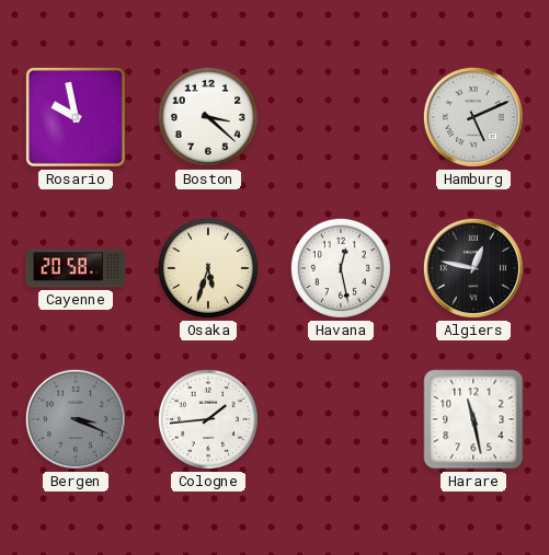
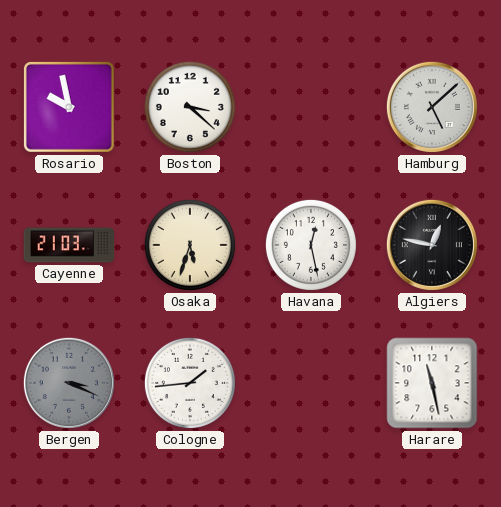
Hamburg: 5:11 -> 5:08 (432, 107)
Cayenne: 20:58 -> 21:03 (69, 245)
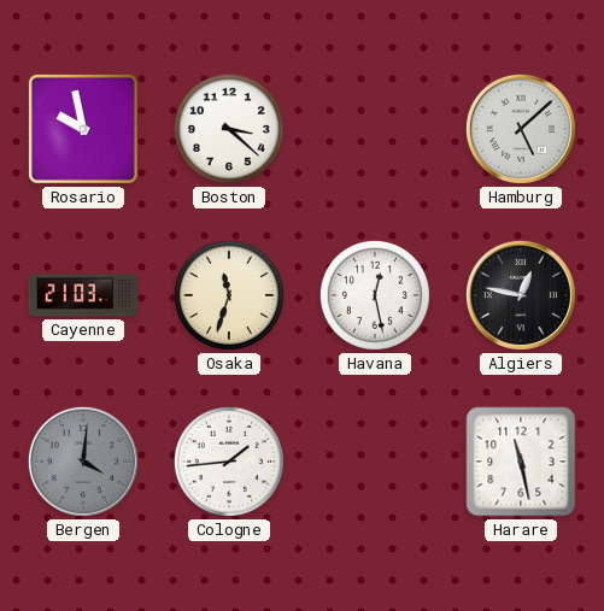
Osaka: 5:33 -> 11:33 (229, 295)
Bergen: 3:19 -> 4:01 (83, 462)
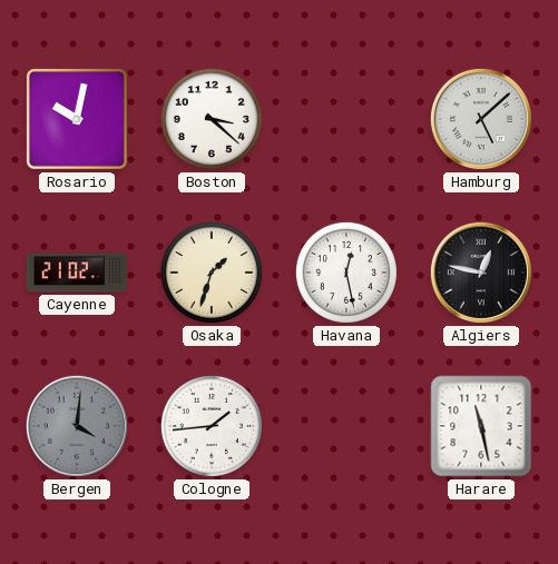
Rosario: 9:58 -> 10:02 (77, 119)
Cayenne: 21:03 -> 21:02 (77, 273)
Osaka: 11:33 -> 1:33 (212, 273)
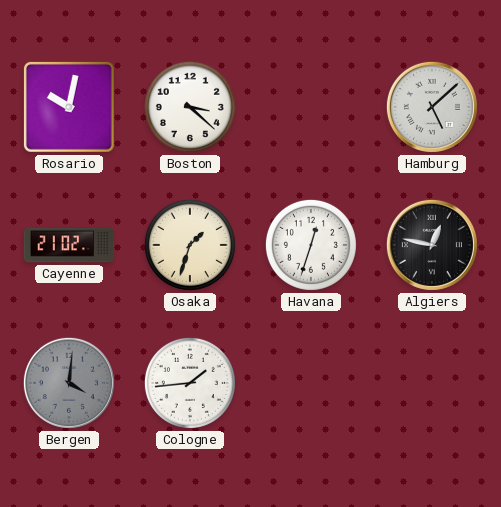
Havana: 12:28 -> 12:33 (311, 245)
Harare: 11:28 -> none (481, 426)
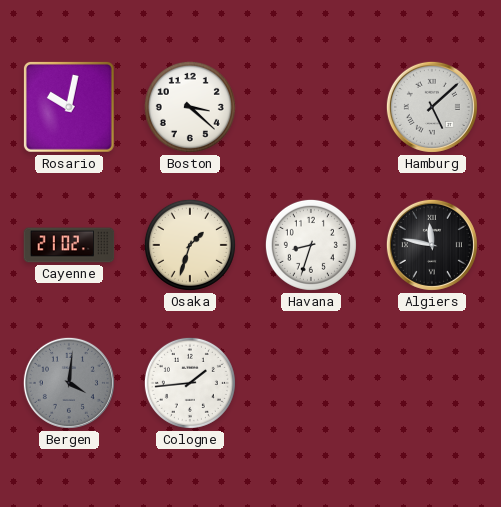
Havana: 12:33 -> 8:33 (311, 245)
Algiers: 12:47 -> 11:47 (432, 245)
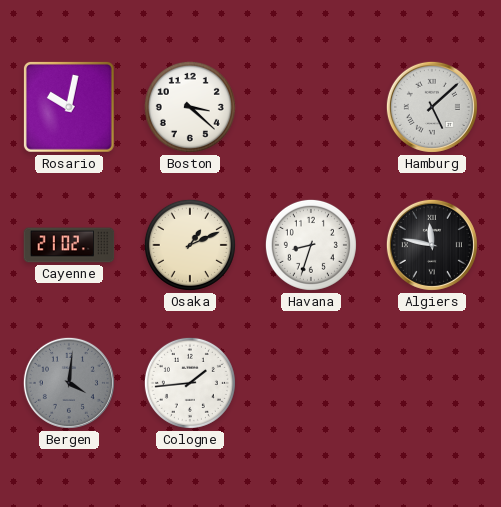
Osaka: 1:33 -> 1:11 (190, 245)
